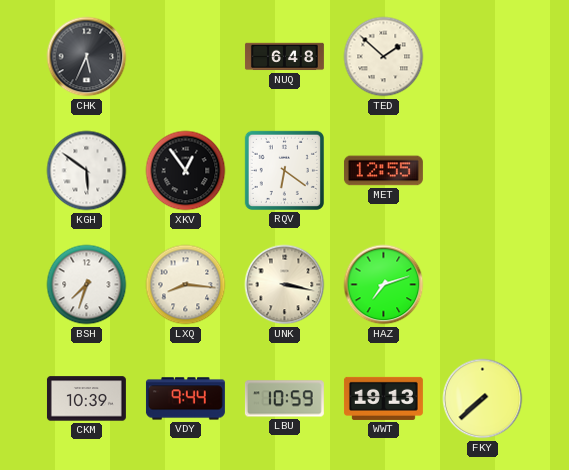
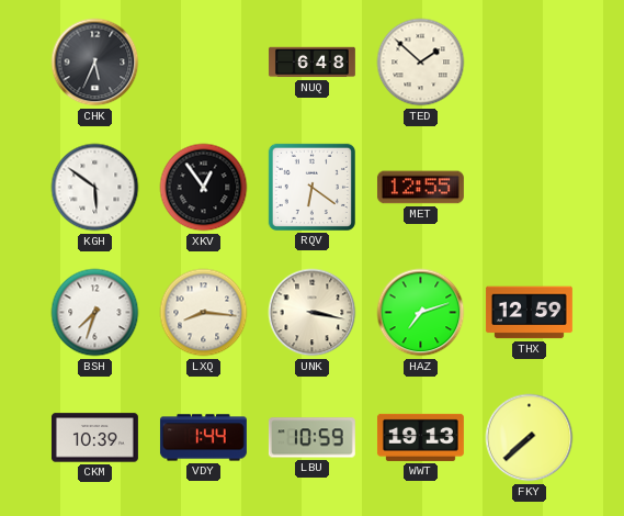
THX: none -> 12:59 (529, 313)
VDY: 9:44 -> 1:44 (203, 438)
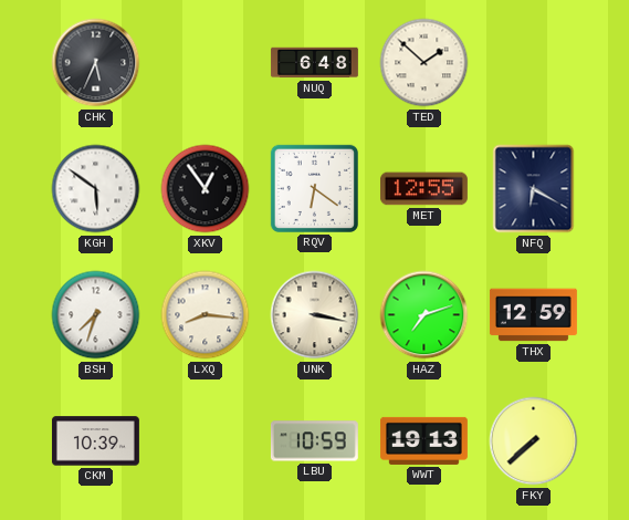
NFQ: none -> 6:20 (534, 189)
VDY: 1:44 -> none (203, 438)
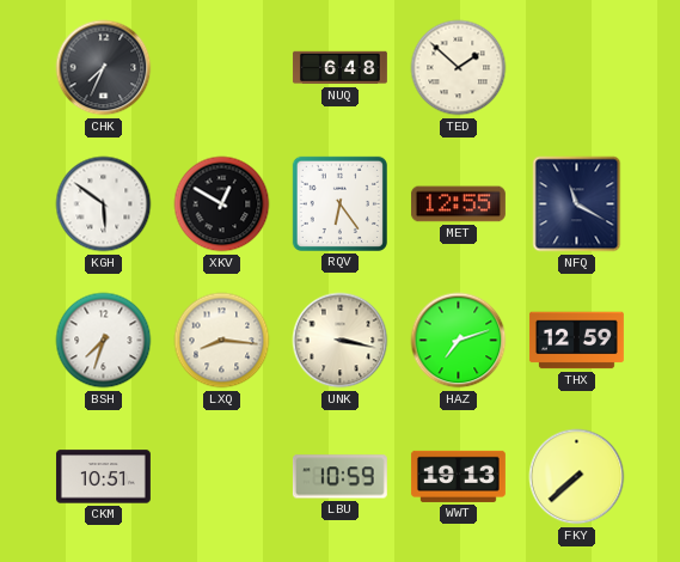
CHK: 5:34 -> 7:34 (104, 68)
XKV: 12:54 -> 12:50 (222, 204)
RQV: 6:21 -> 6:24 (339, 203)
NFQ: 6:20 -> 11:20 (577, 204)
CKM: 10:39 -> 10:51 (103, 477)
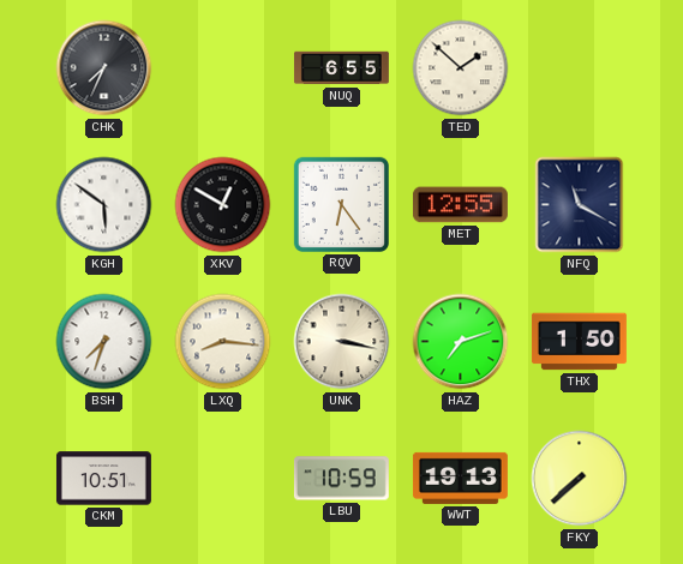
NUQ: 6:48 -> 6:55 (341, 68)
THX: 12:59 -> 1:50 (579, 342)
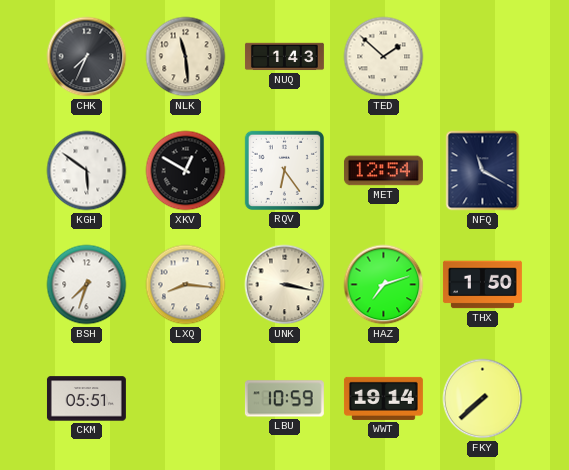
NLK: none -> 11:29 (186, 57)
NUQ: 6:55 -> 1:43 (284, 57)
MET: 12:55 -> 12:54 (383, 171)
CKM: 10:51 -> 05:51 (86, 399)
WWT: 19:13 -> 19:14 (383, 398)
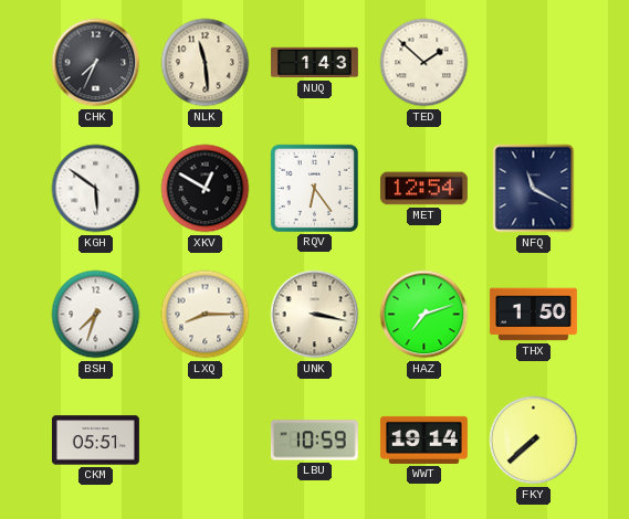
LXQ: 8:16 -> 8:15 (206, 315)
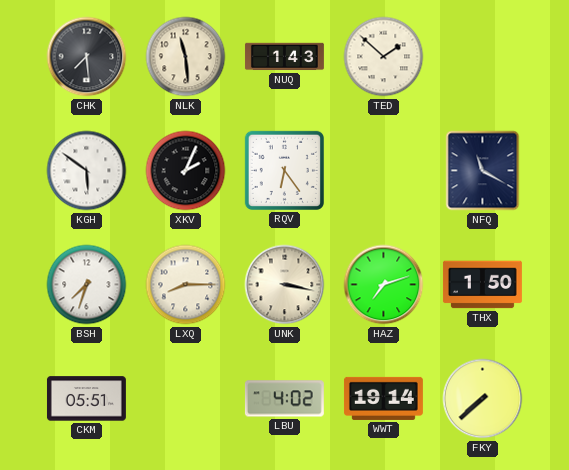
CHK: 7:34 -> 7:29 (87, 57)
XKV: 12:50 -> 2:04 (186, 171)
MET: 12:54 -> none (423, 189)
LBU: 10:59 -> 4:02 (284, 399)
